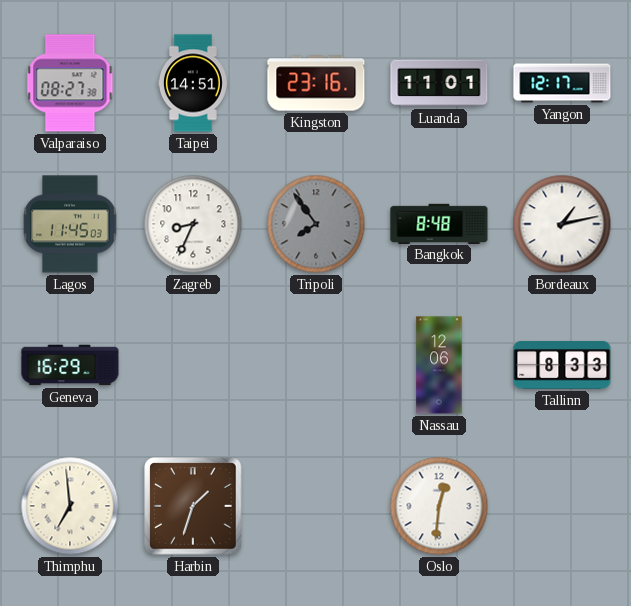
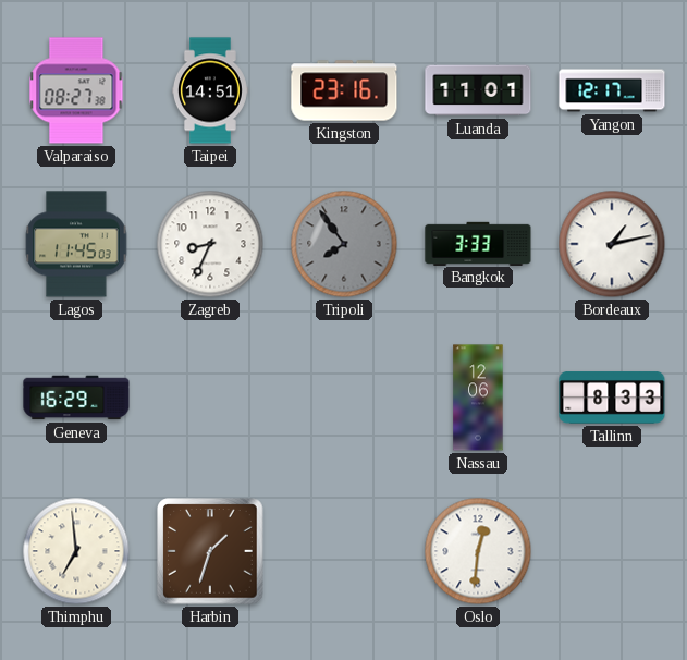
Bangkok: 8:48 -> 3:33 (478, 243)
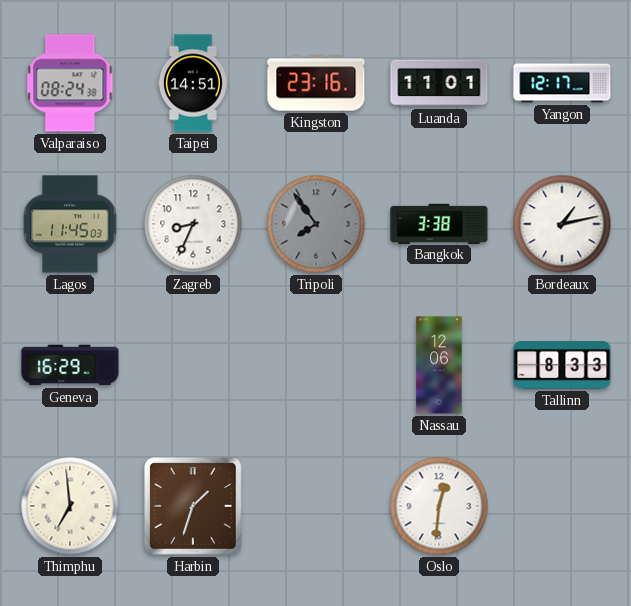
Valparaiso: 08:27 -> 08:24 (70, 83)
Bangkok: 3:33 -> 3:38 (439, 223)
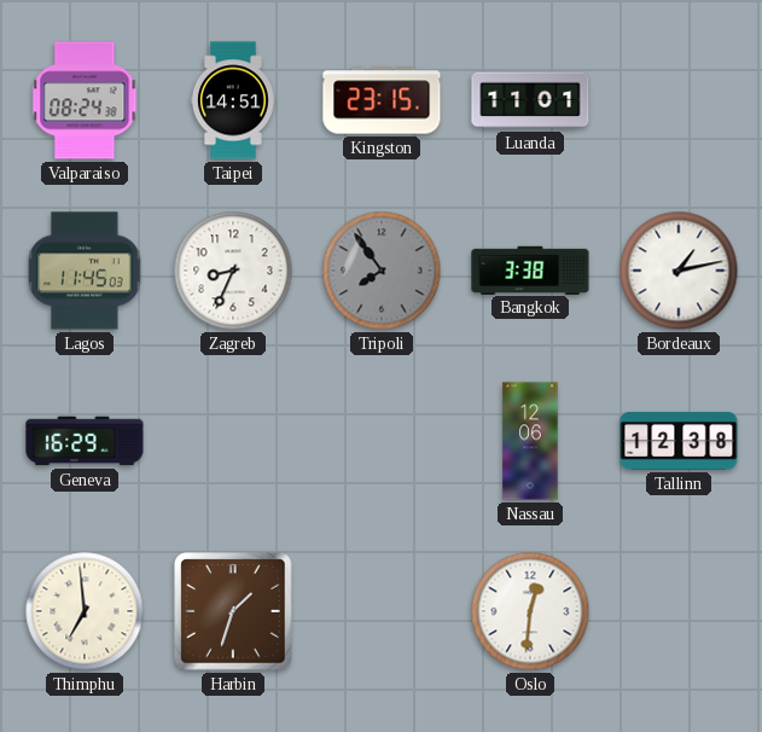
Kingston: 23:16 -> 23:15 (382, 100)
Yangon: 12:17 -> none (562, 83)
Tallinn: 8:33 -> 12:38 (679, 442)
